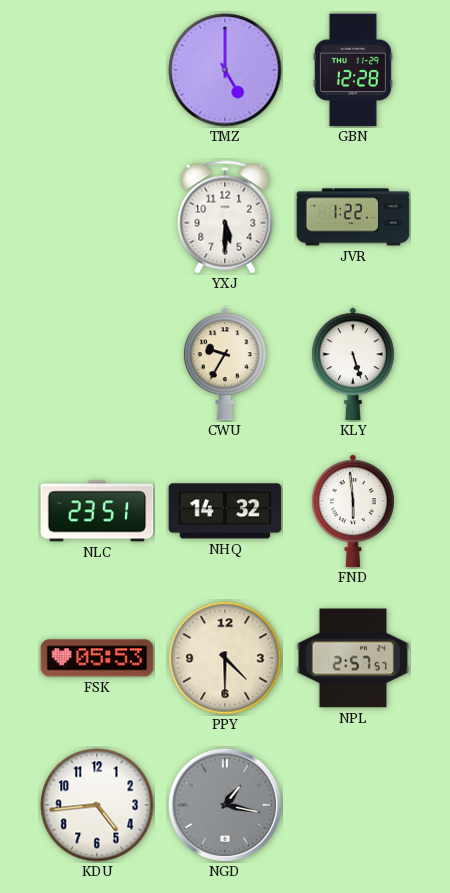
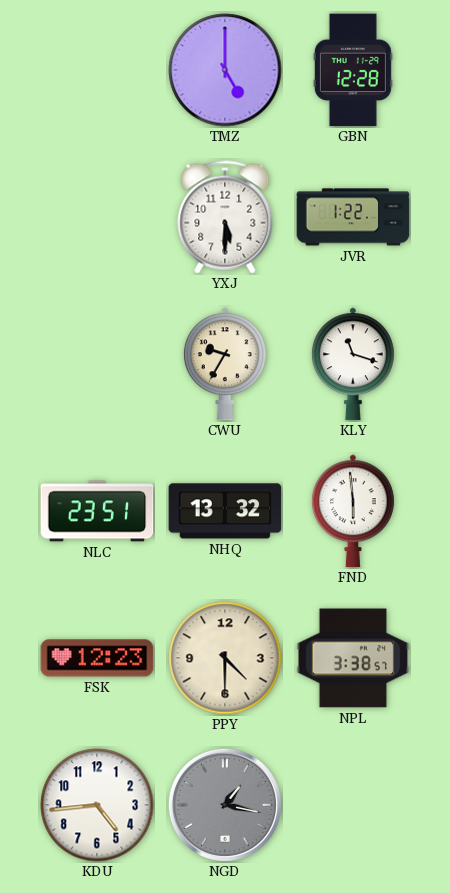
KLY: 5:27 -> 11:18 (353, 364)
NHQ: 14:32 -> 13:32 (225, 511)
FSK: 05:53 -> 12:23 (97, 658)
NPL: 2:57 -> 3:38 (353, 658)
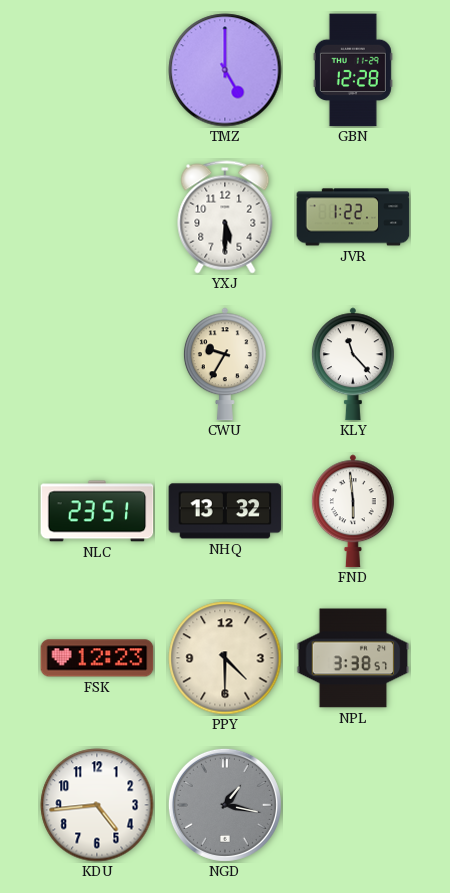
KLY: 11:18 -> 11:23 (353, 364)
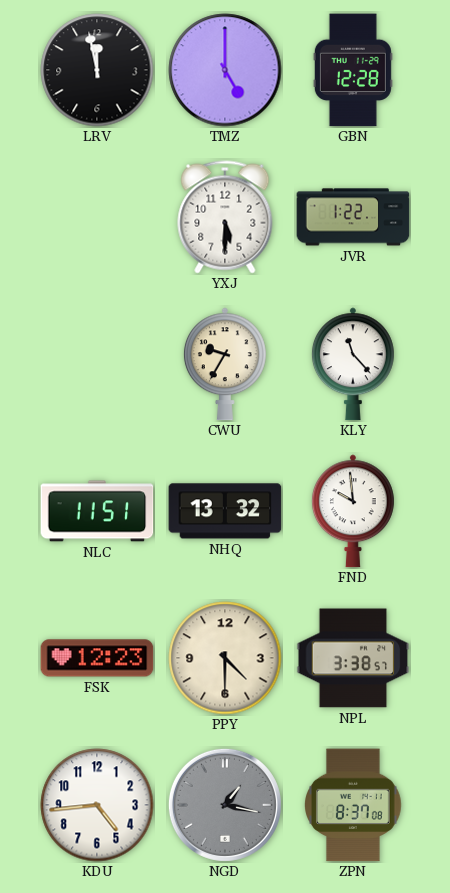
LRV: none -> 11:58 (97, 70)
NLC: 23:51 -> 11:51 (97, 511)
FND: 5:59 -> 9:59 (353, 511)
ZPN: none -> 8:37 (354, 805)
